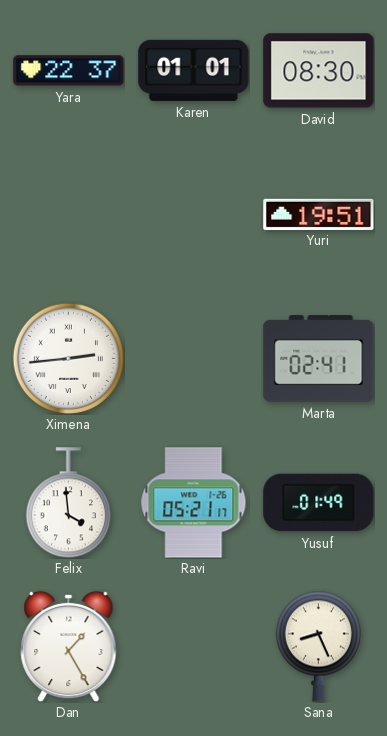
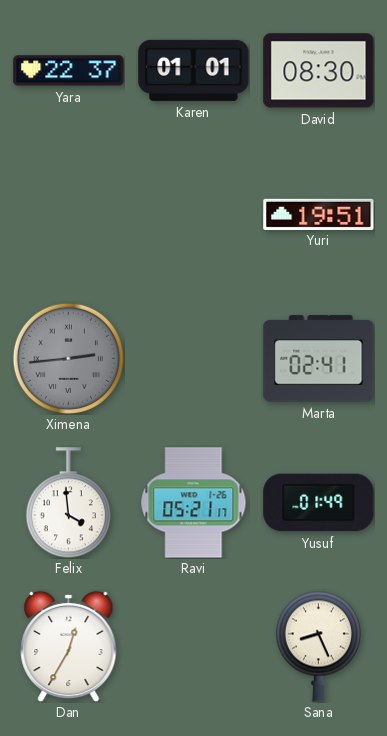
Ximena dial: white -> grey (68, 358)
Dan: 1:25 -> 12:35 (69, 646)
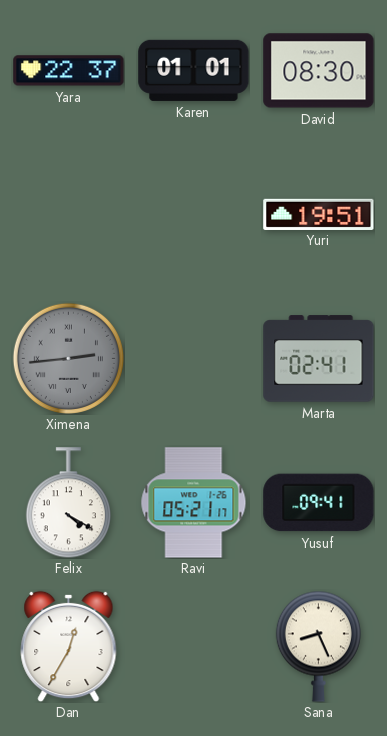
Felix: 3:59 -> 4:20 (68, 503)
Yusuf: 01:49 -> 09:41 (319, 503)
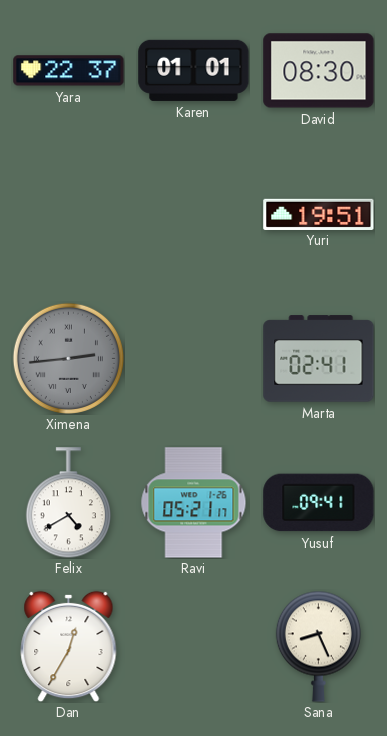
Felix: 4:20 -> 4:40 (68, 503)
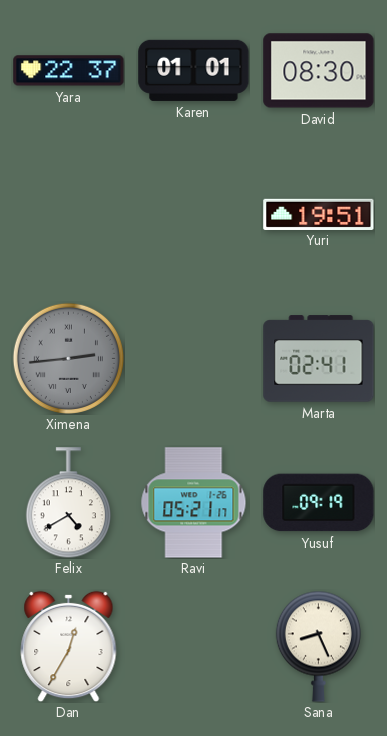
Yusuf: 09:41 -> 09:19 (319, 503)
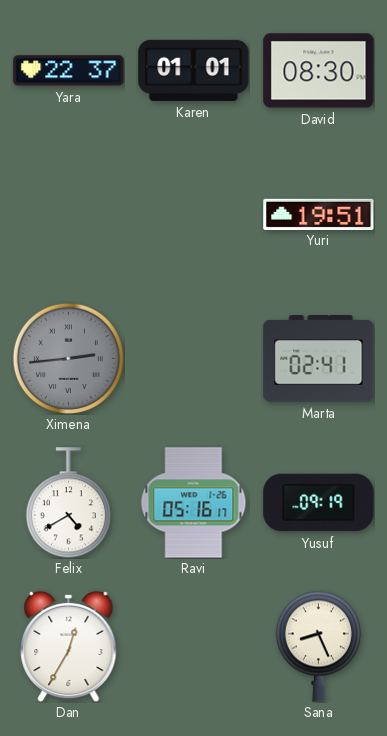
Ravi: 05:21 -> 05:16 (194, 503)
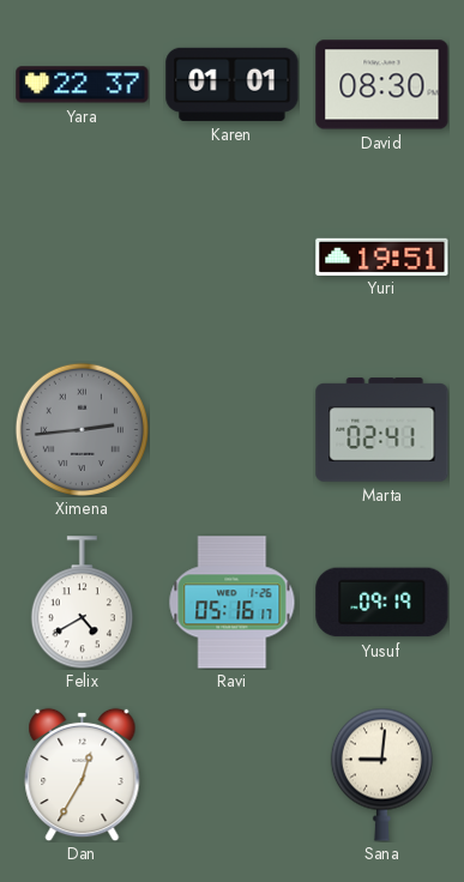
Sana: 8:26 -> 9:01 (381, 774)
